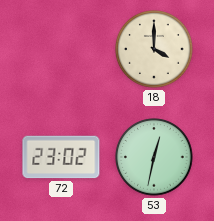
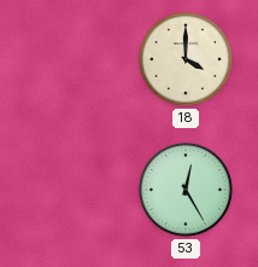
72: 23:02 -> none (61, 157)
53: 12:32 -> 12:25 (187, 191)
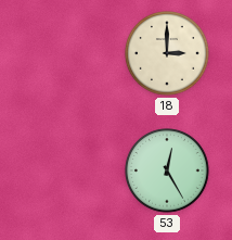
18: 4:00 -> 3:00 (168, 54)
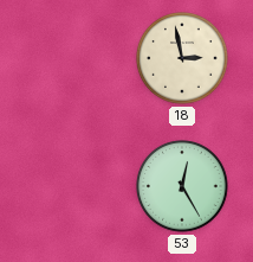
18: 3:00 -> 2:58 (183, 59)
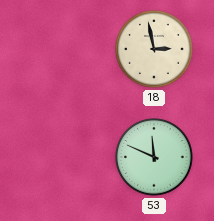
53: 12:25 -> 11:49 (155, 158)
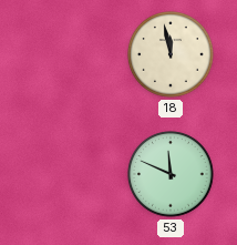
18: 2:58 -> 11:58 (172, 55)
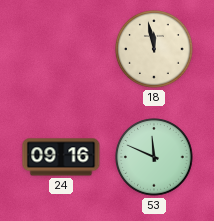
24: none -> 09:16 (61, 157)
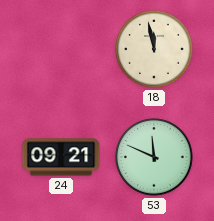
24: 09:16 -> 09:21 (61, 157)
